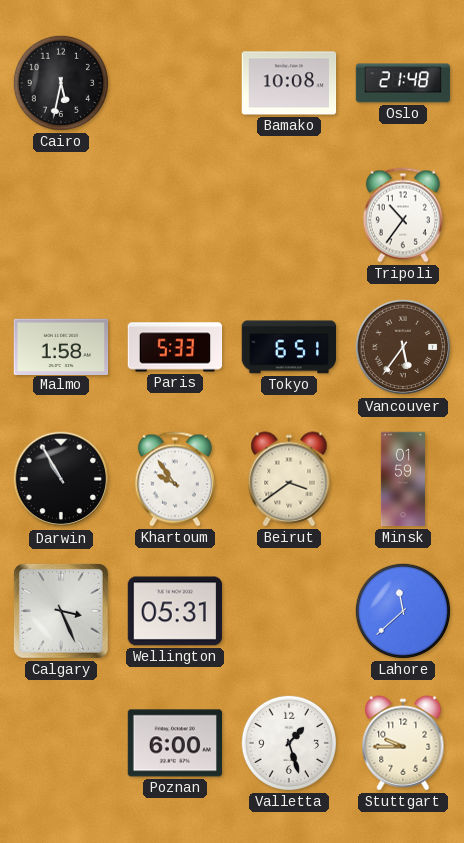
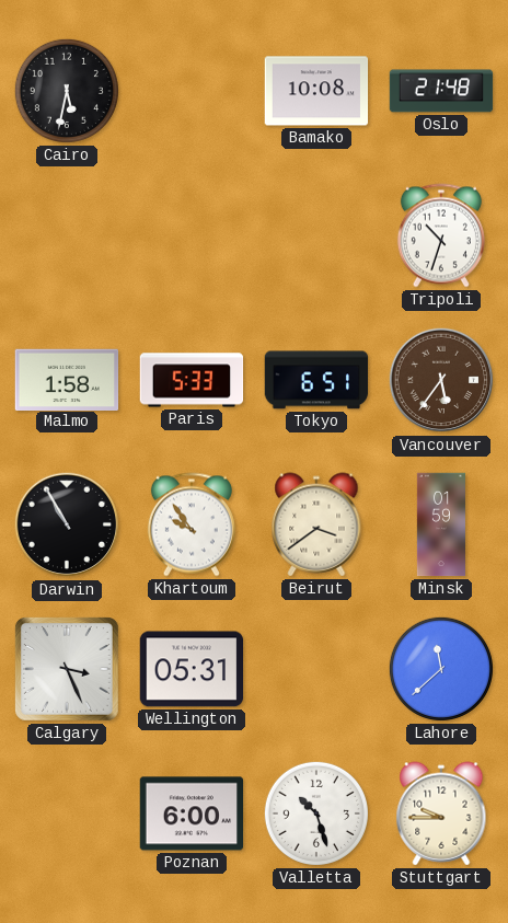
Tripoli: 10:36 -> 10:33 (441, 235)
Valletta: 1:27 -> 10:27 (316, 814)
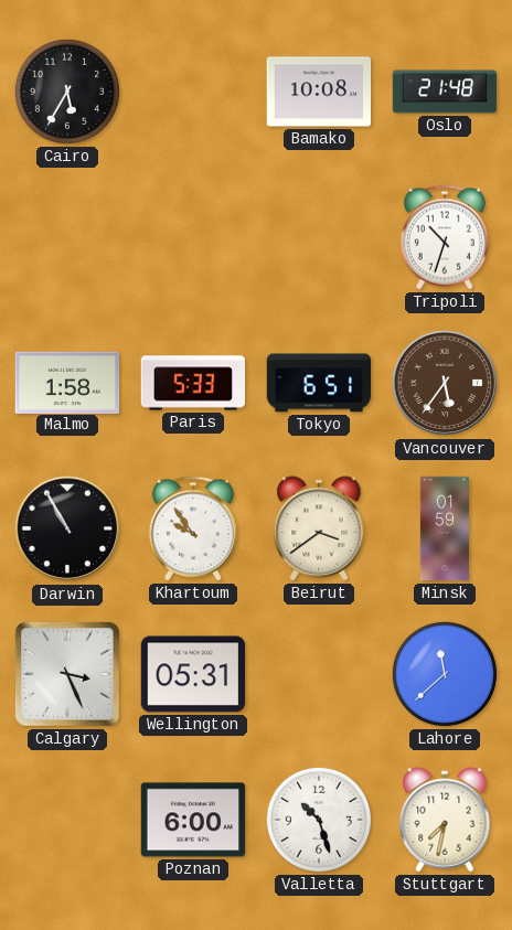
Cairo: 5:32 -> 5:35 (67, 92)
Stuttgart: 9:45 -> 7:32 (445, 820)
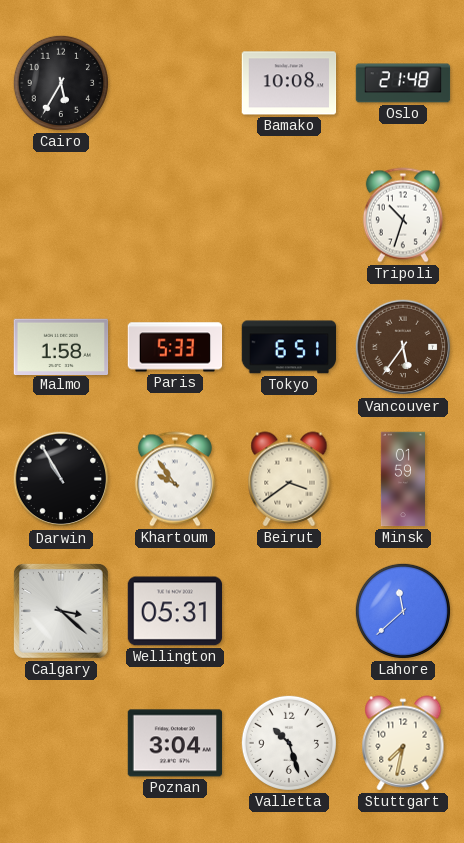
Calgary: 3:26 -> 3:22 (62, 612)
Poznan: 6:00 -> 3:04 (175, 743)
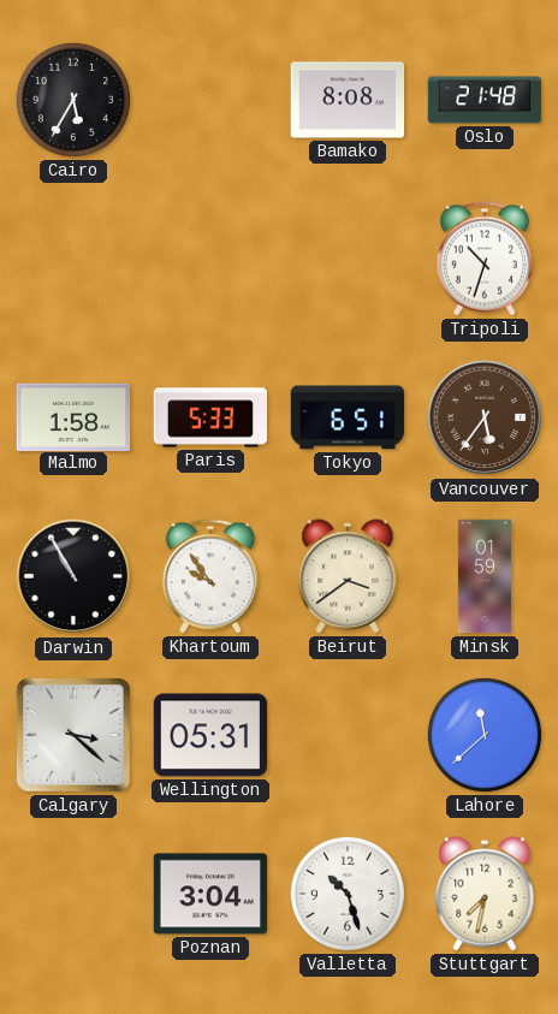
Bamako: 10:08 -> 8:08 (348, 100)
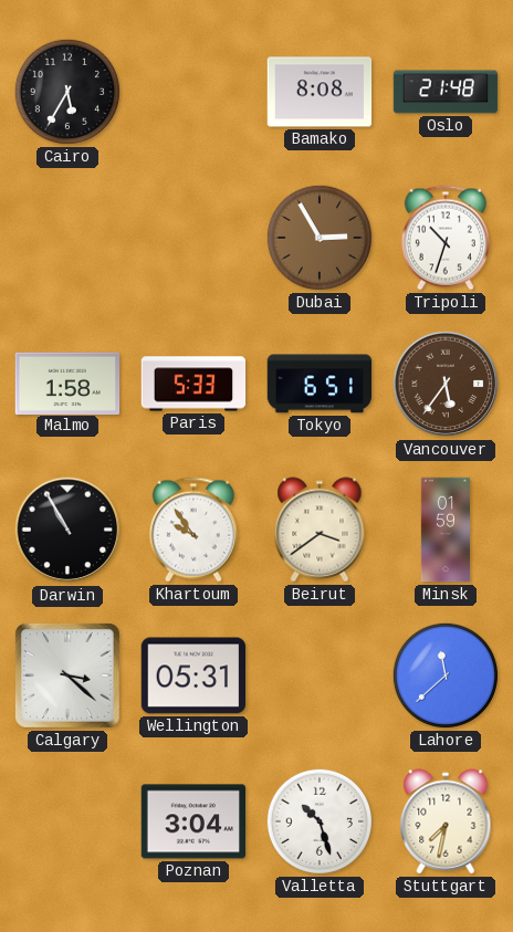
Dubai: none -> 2:55 (320, 238)
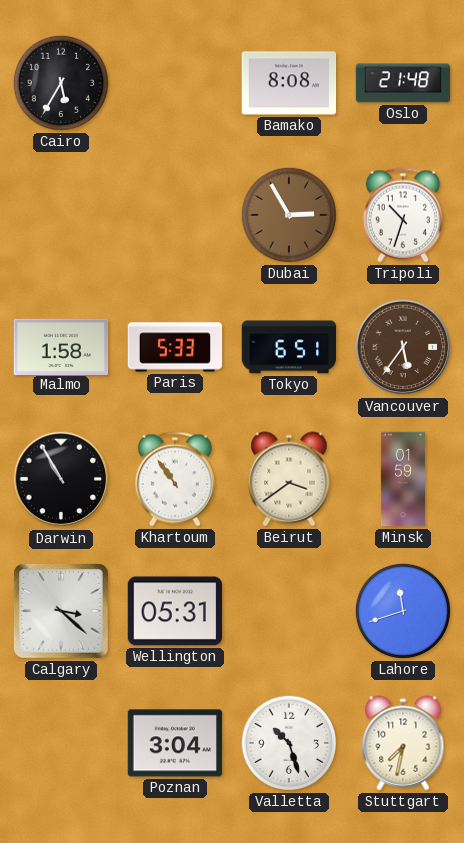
Khartoum: 9:54 -> 10:54 (175, 479)
Lahore: 11:38 -> 11:42 (403, 611)
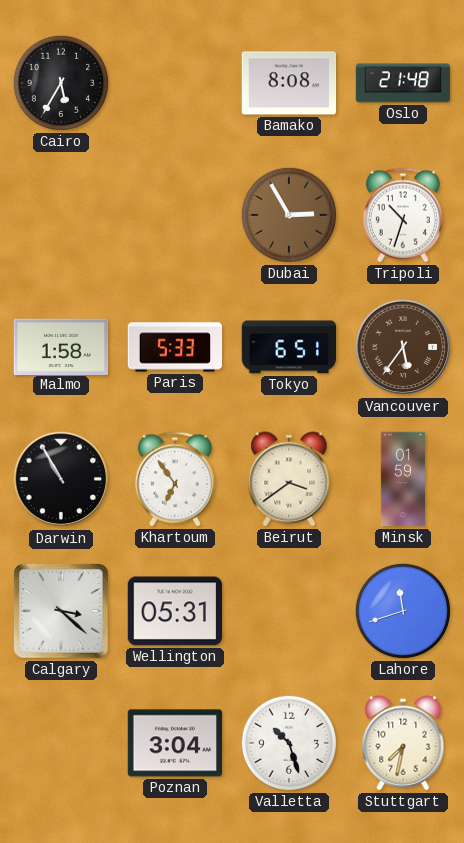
Khartoum: 10:54 -> 6:54 (175, 479)
